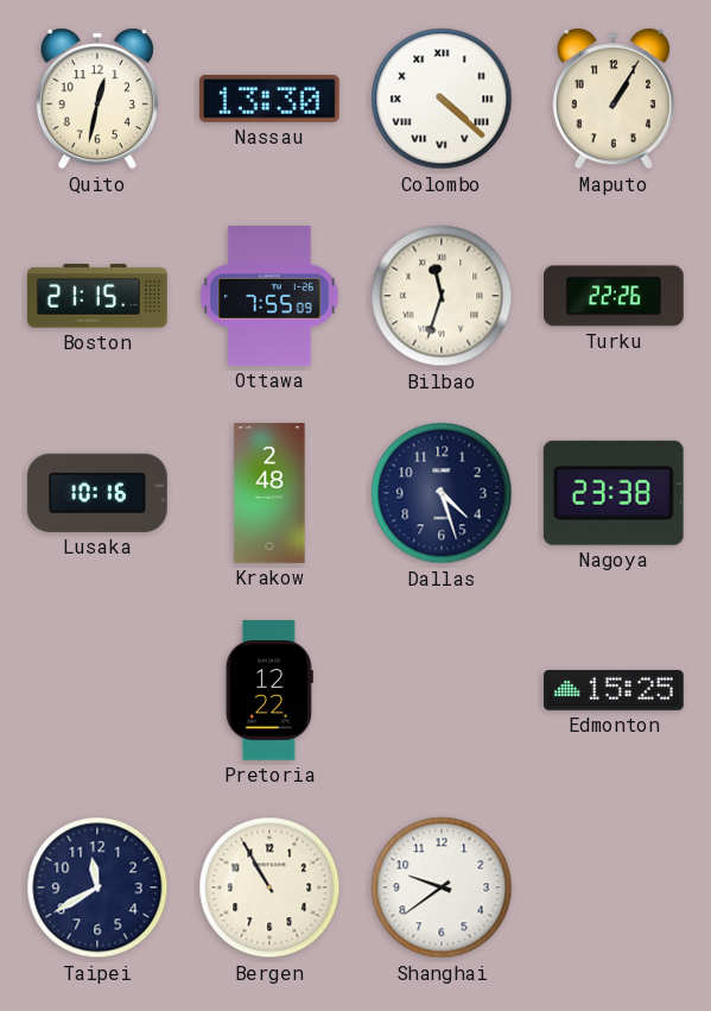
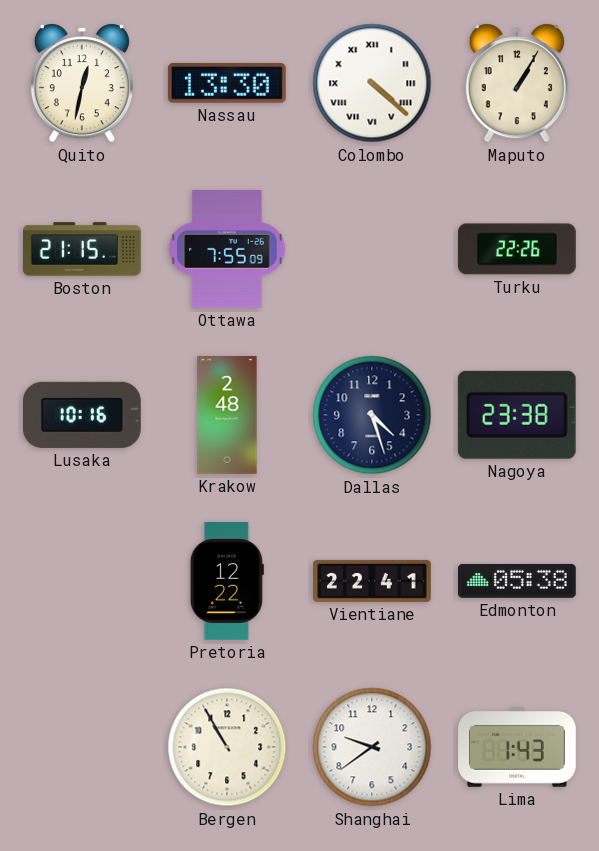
Bilbao: 11:33 -> none (442, 296)
Vientiane: none -> 22:41 (373, 581)
Edmonton: 15:25 -> 05:38 (518, 581)
Taipei: 11:40 -> none (97, 887)
Lima: none -> 1:43 (518, 747)
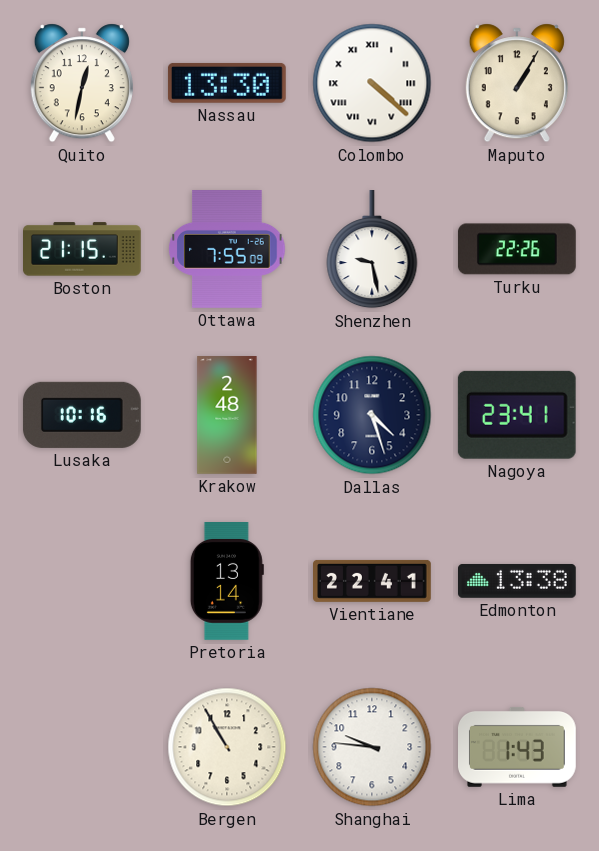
Shenzhen: none -> 9:28 (372, 250)
Nagoya: 23:38 -> 23:41 (517, 415)
Pretoria: 12:22 -> 13:14 (227, 582)
Edmonton: 05:38 -> 13:38 (518, 581)
Shanghai: 9:39 -> 9:46 (372, 747)
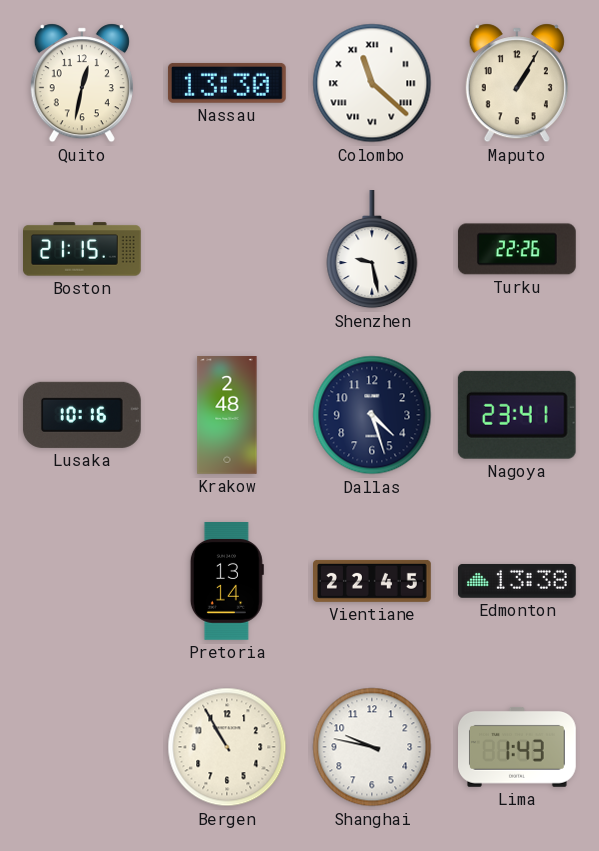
Colombo: 4:22 -> 11:22 (372, 83)
Ottawa: 7:55 -> none (227, 250)
Vientiane: 22:41 -> 22:45 (373, 581)
Shanghai: 9:46 -> 9:47 (372, 747)
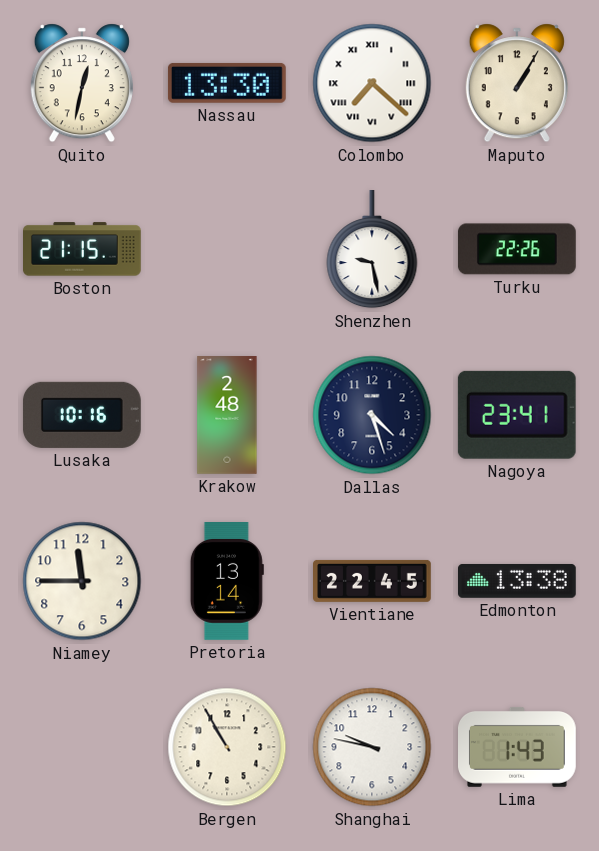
Colombo: 11:22 -> 7:22 (372, 83)
Niamey: none -> 11:45 (82, 581)
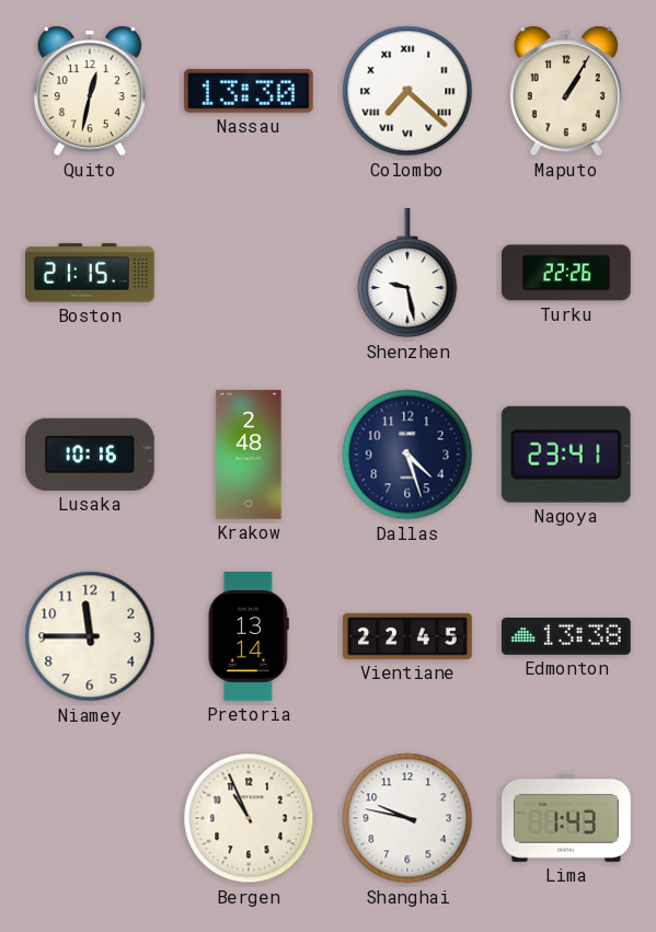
Bergen: 10:55 -> 10:56 (249, 818)
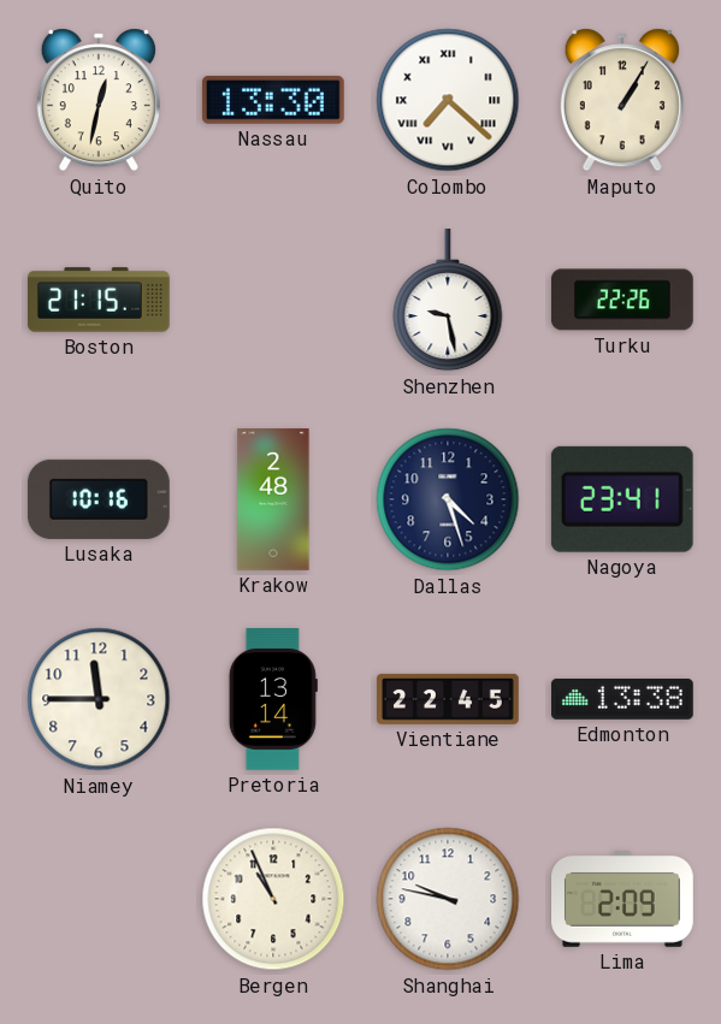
Lima: 1:43 -> 2:09 (624, 899)
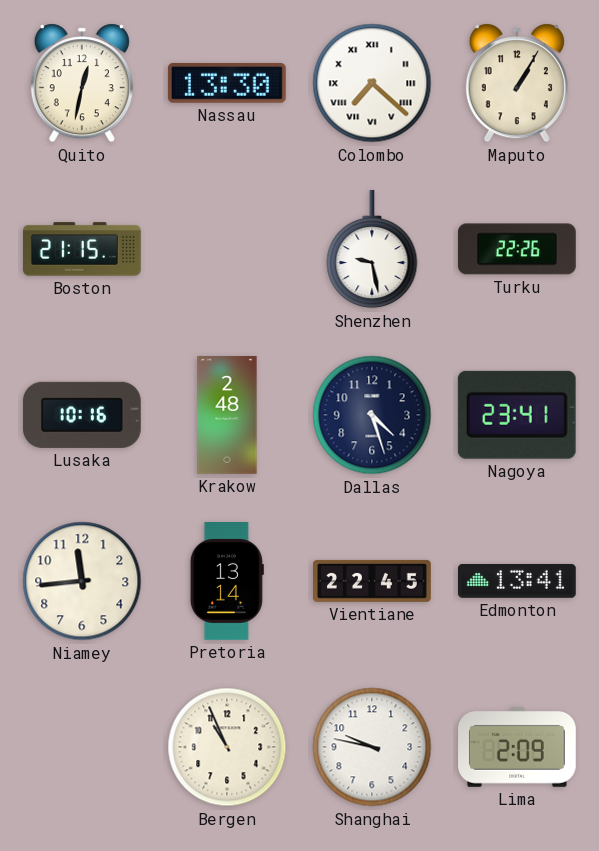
Niamey: 11:45 -> 11:44 (82, 581)
Edmonton: 13:38 -> 13:41 (518, 581)
